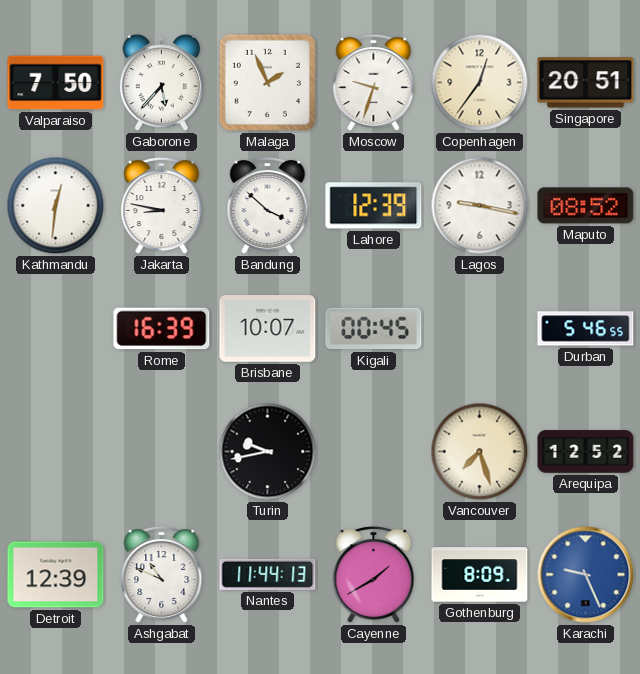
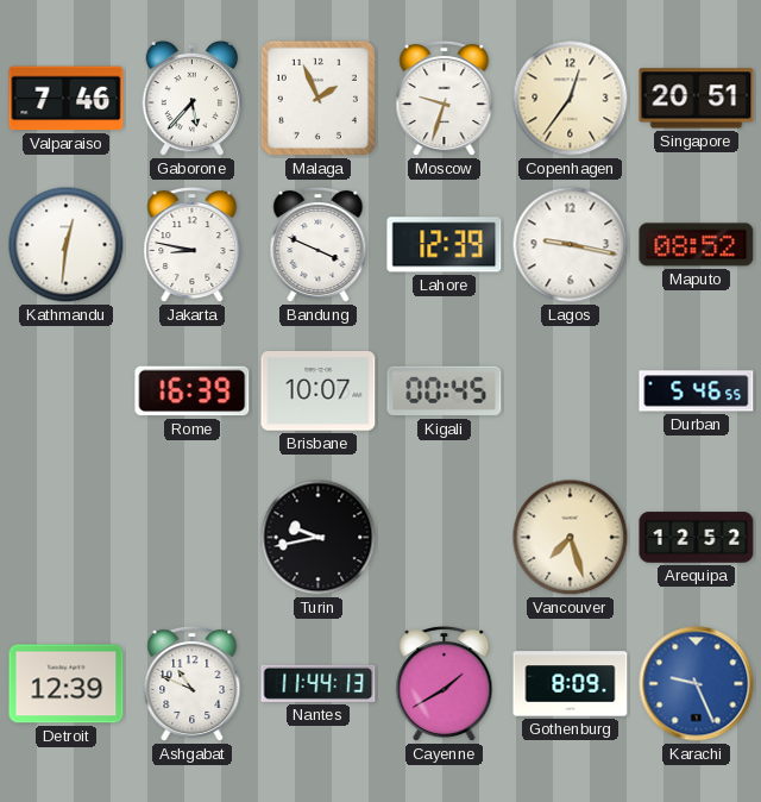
Valparaiso: 7:50 -> 7:46 (67, 99)
Bandung: 3:52 -> 3:49 (319, 245)
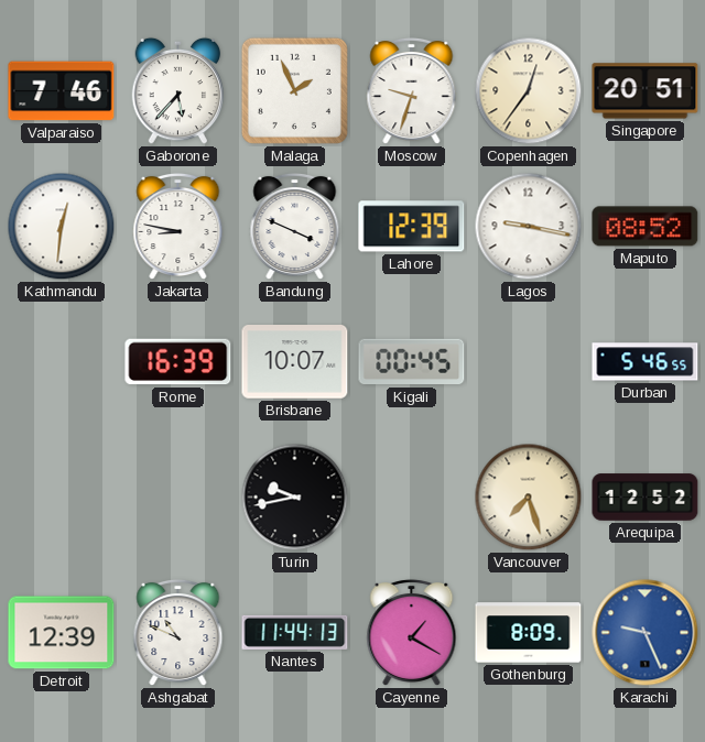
Cayenne: 1:40 -> 1:20 (412, 633)
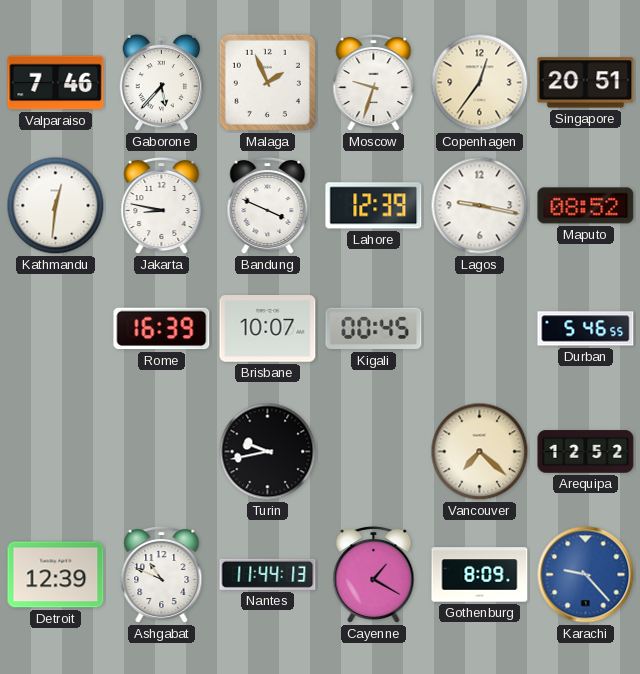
Vancouver: 7:27 -> 7:22 (480, 452)
Karachi: 9:26 -> 9:23 (586, 575)
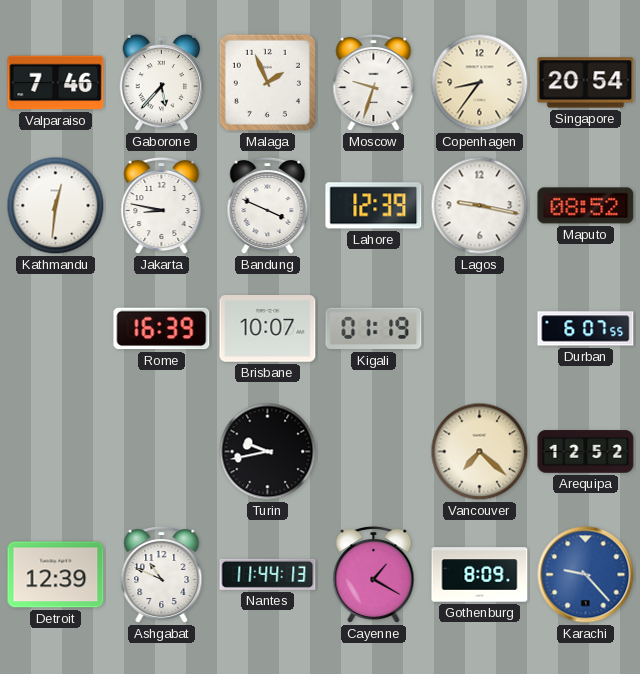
Copenhagen: 12:36 -> 8:36 (480, 83)
Singapore: 20:51 -> 20:54 (586, 83)
Kigali: 00:45 -> 01:19 (374, 329)
Durban: 5:46 -> 6:07 (586, 329)
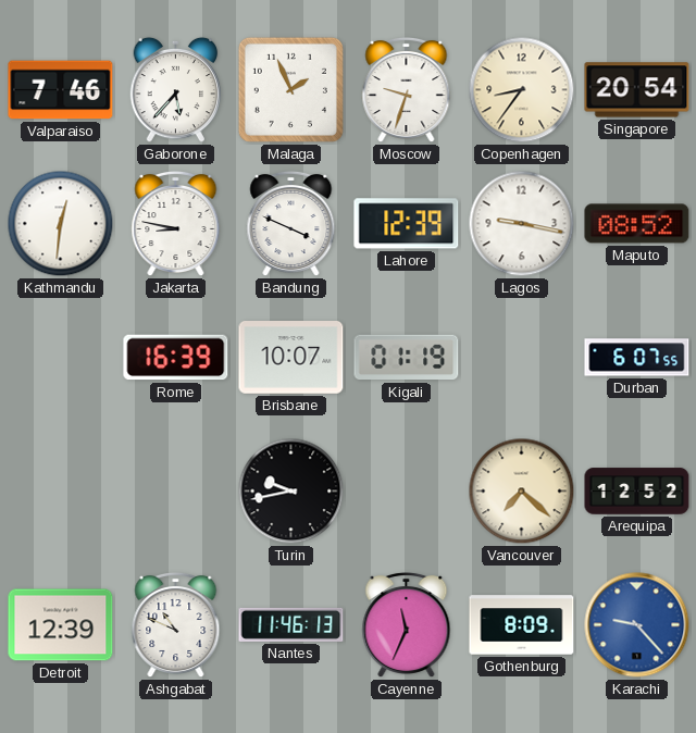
Nantes: 11:44 -> 11:46 (291, 624)
Cayenne: 1:20 -> 11:34 (407, 625)
